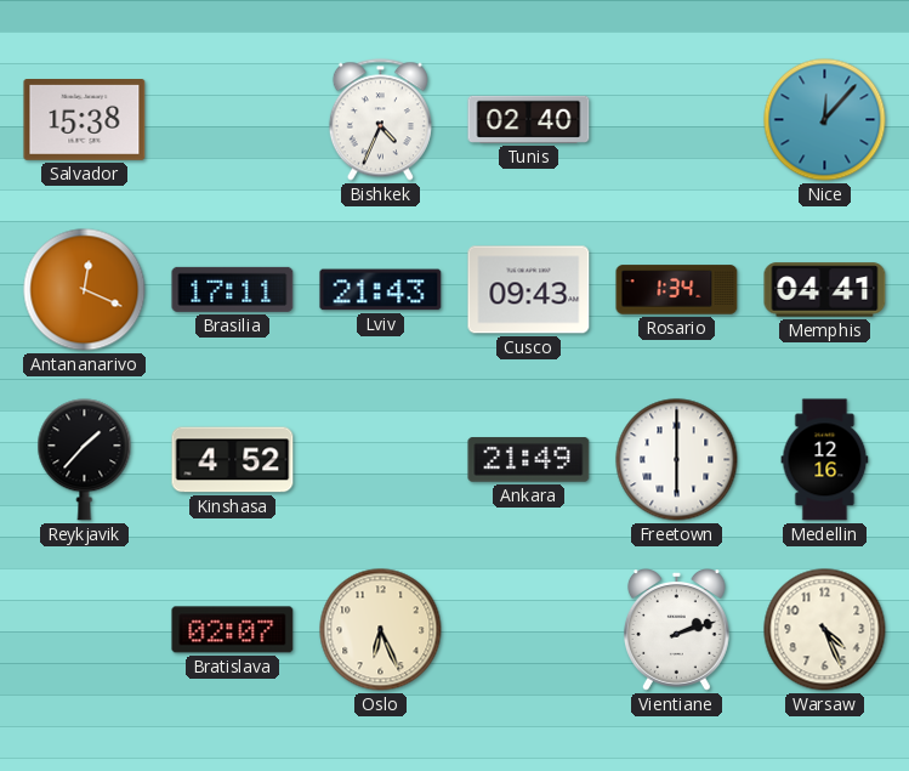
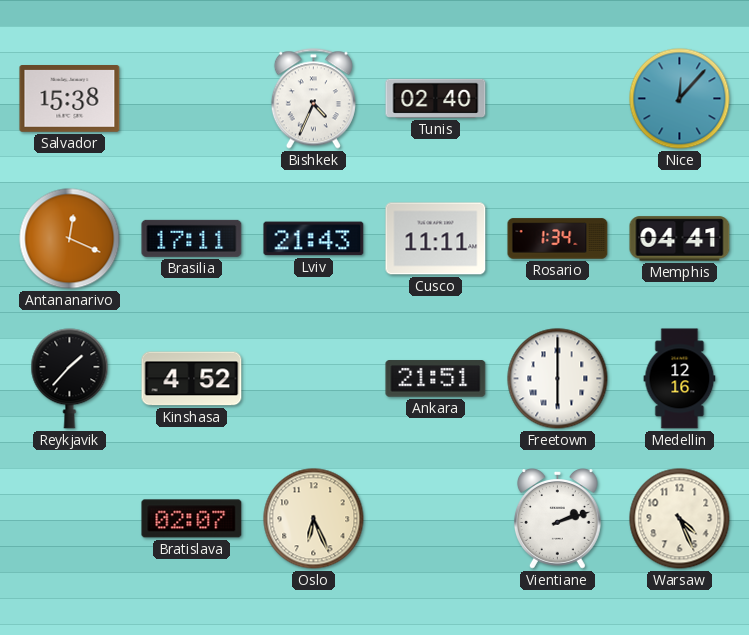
Cusco: 09:43 -> 11:11 (436, 239)
Ankara: 21:49 -> 21:51 (436, 379)
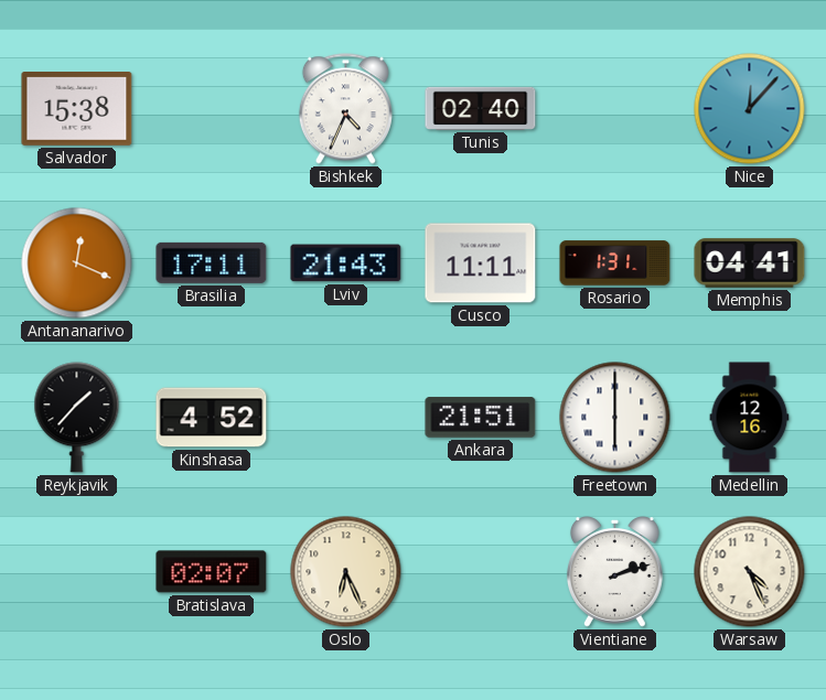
Rosario: 1:34 -> 1:31 (615, 263)
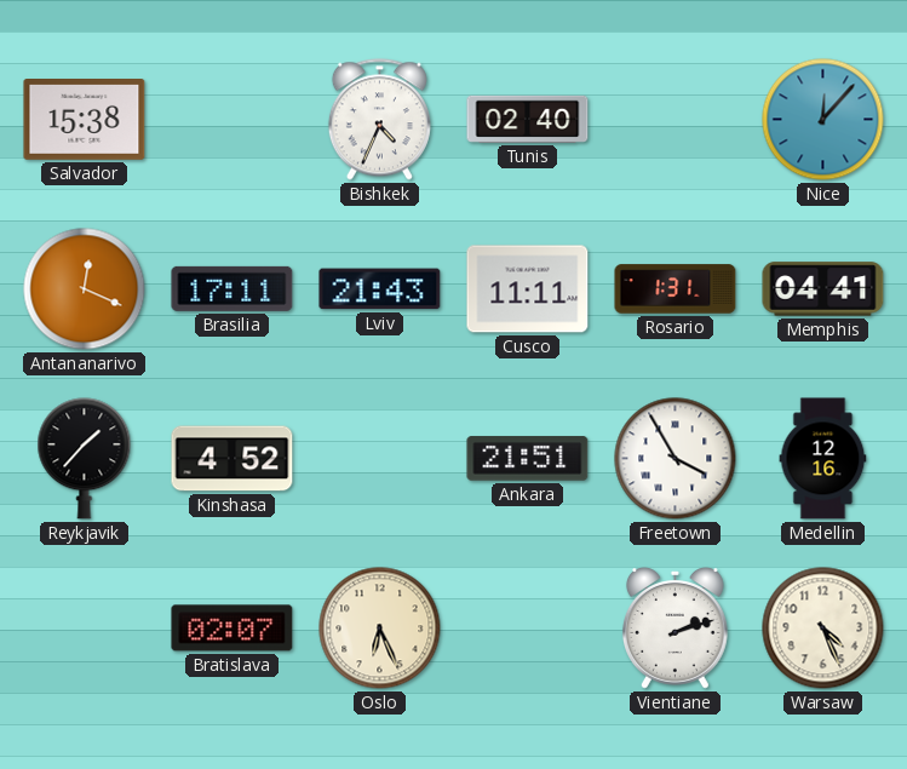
Freetown: 6:00 -> 3:55 (676, 459)
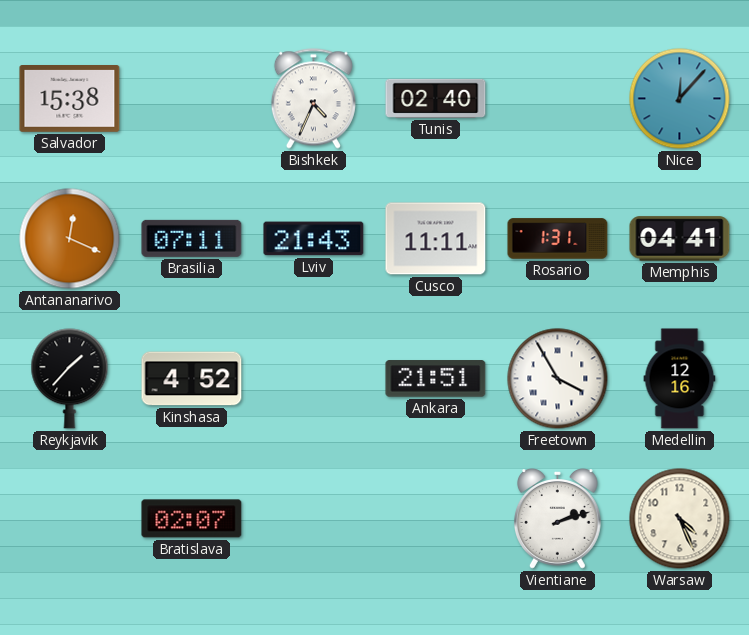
Brasilia: 17:11 -> 07:11 (192, 238)
Oslo: 6:26 -> none (380, 629)
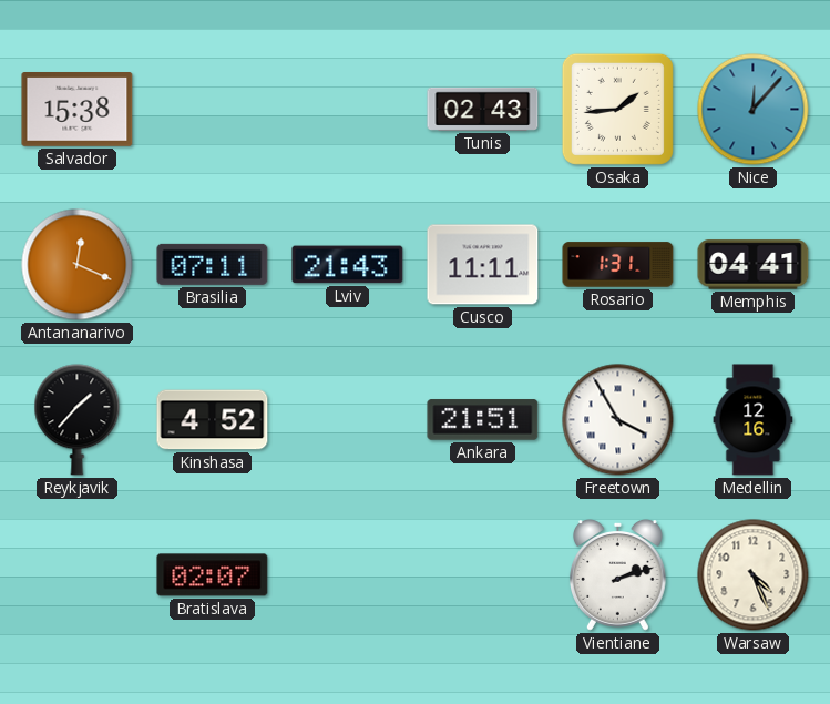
Bishkek: 4:34 -> none (313, 99)
Tunis: 02:40 -> 02:43 (483, 109)
Osaka: none -> 1:44 (617, 109)
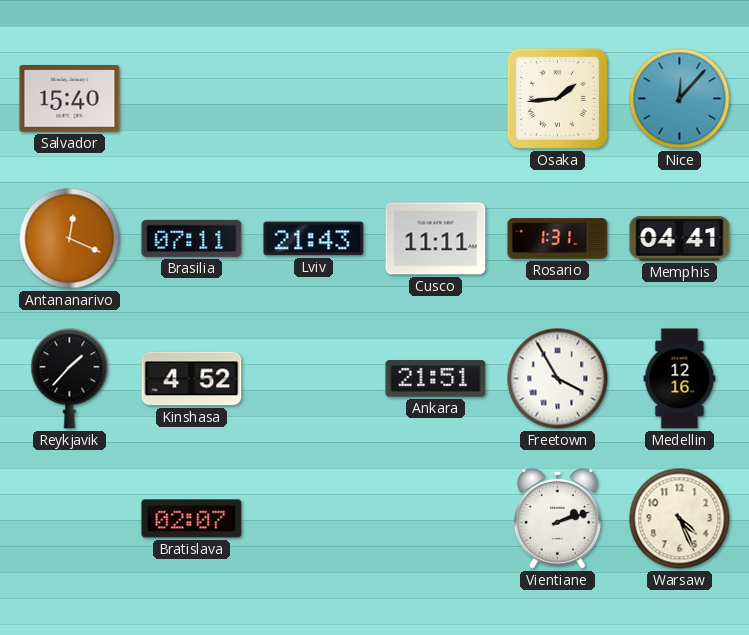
Salvador: 15:38 -> 15:40 (70, 99)
Tunis: 02:43 -> none (483, 109)
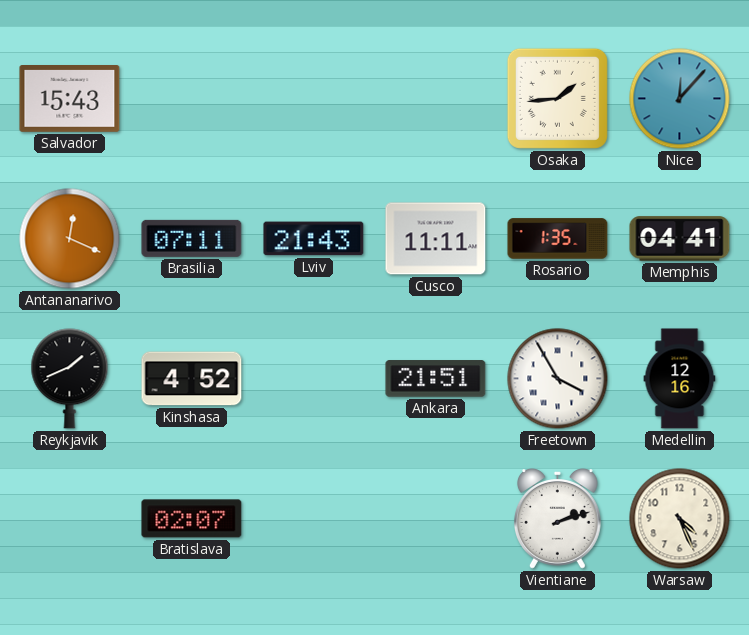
Salvador: 15:40 -> 15:43 (70, 99)
Rosario: 1:31 -> 1:35 (558, 239)
Reykjavik: 1:37 -> 1:41 (70, 379)
